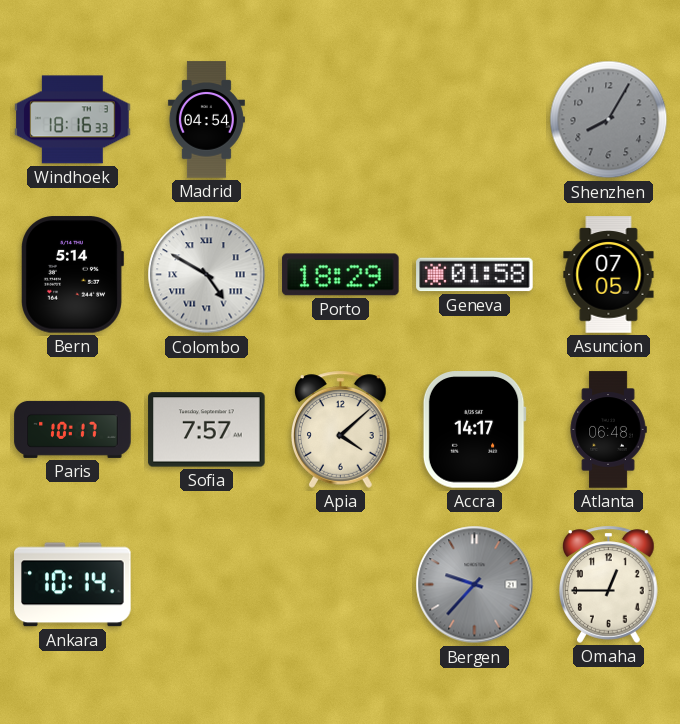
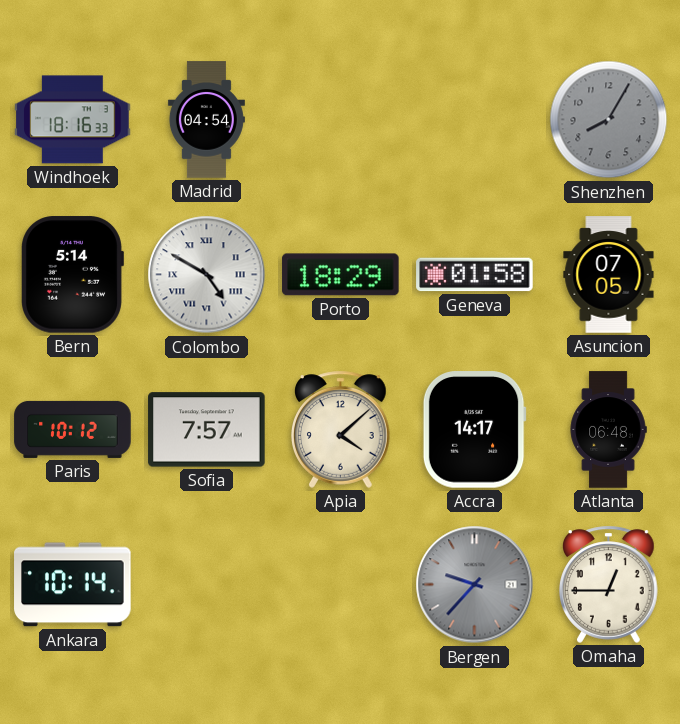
Paris: 10:17 -> 10:12 (73, 429)
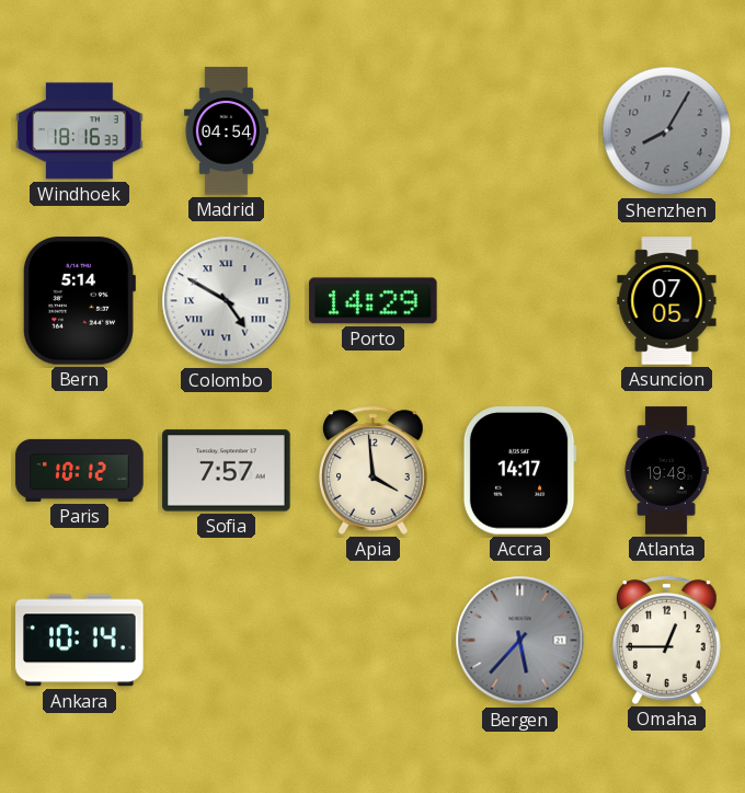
Porto: 18:29 -> 14:29 (374, 301)
Geneva: 01:58 -> none (475, 275)
Apia: 4:08 -> 3:59 (374, 470)
Atlanta: 06:48 -> 19:48 (666, 471)
Bergen: 9:37 -> 5:37 (520, 641)
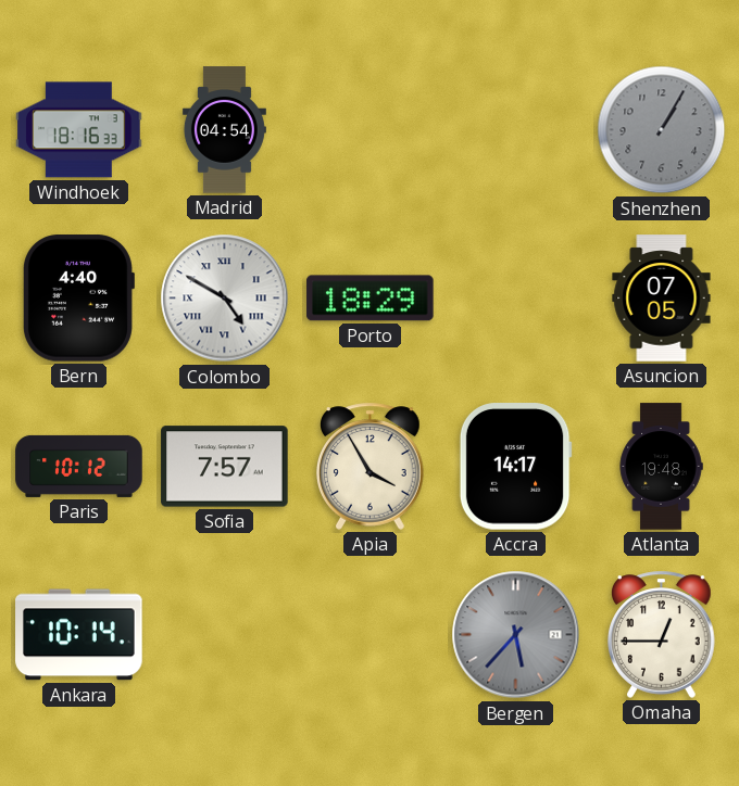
Shenzhen: 8:05 -> 1:05 (662, 130)
Bern: 5:14 -> 4:40 (79, 299)
Porto: 14:29 -> 18:29 (371, 299)
Apia: 3:59 -> 3:55 (371, 466)
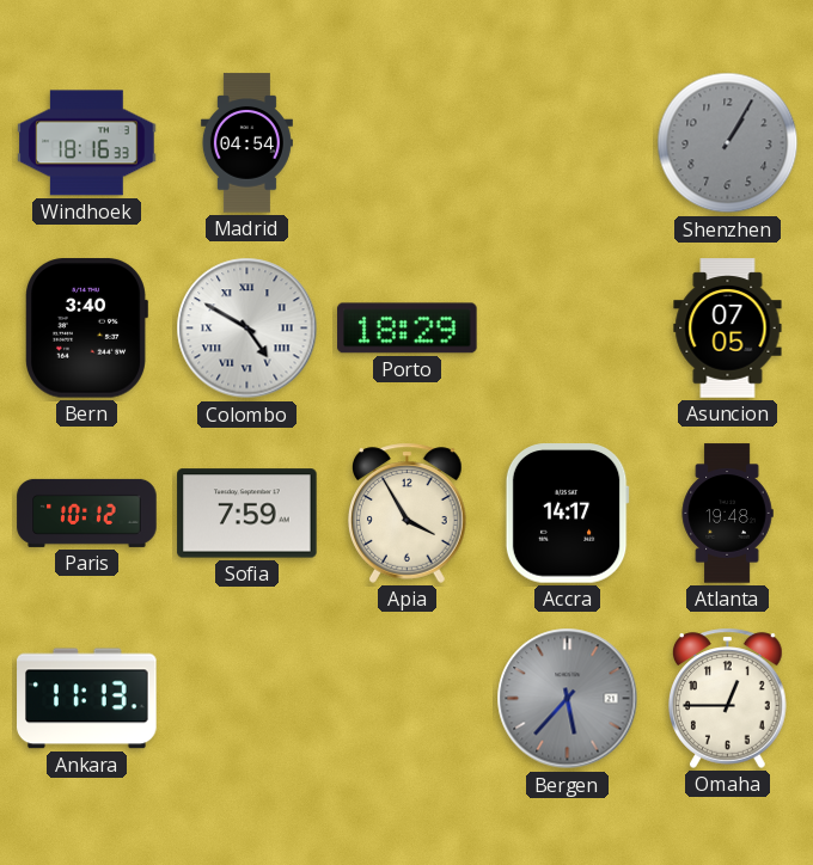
Bern: 4:40 -> 3:40 (87, 329)
Sofia: 7:57 -> 7:59 (247, 514)
Ankara: 10:14 -> 11:13 (87, 699)
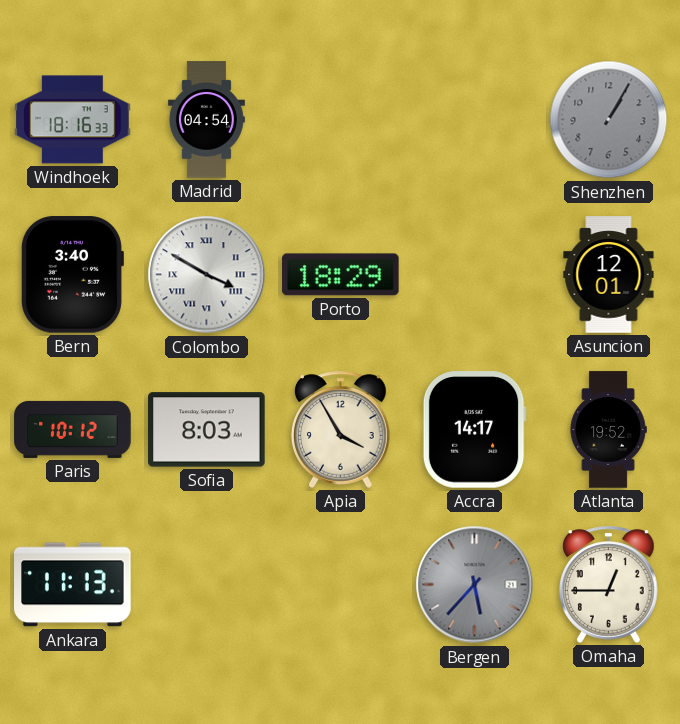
Colombo: 4:50 -> 3:50 (207, 275)
Asuncion: 07:05 -> 12:01 (609, 275)
Sofia: 7:59 -> 8:03 (207, 430)
Atlanta: 19:48 -> 19:52 (608, 430)
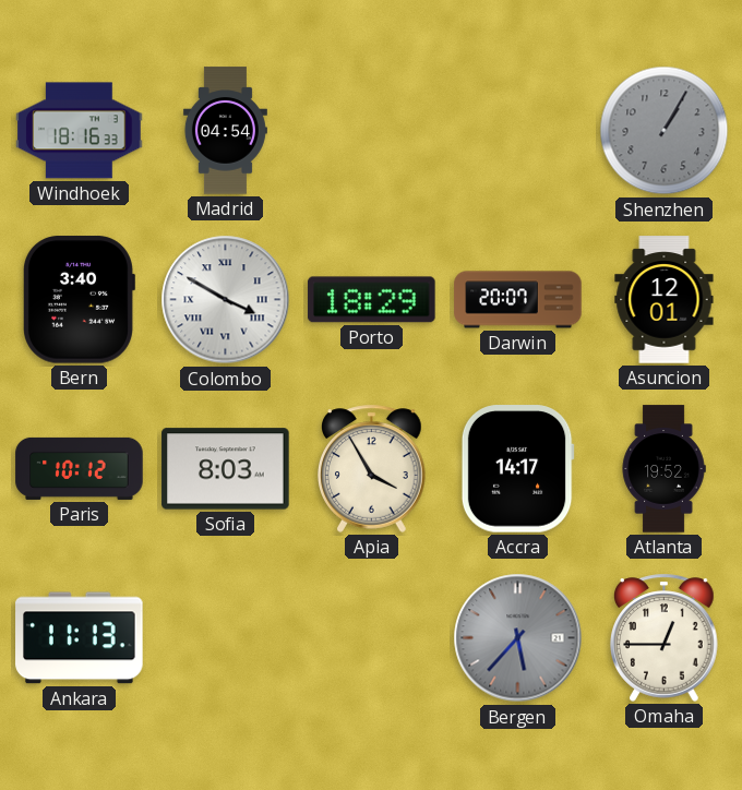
Darwin: none -> 20:07 (518, 300)
